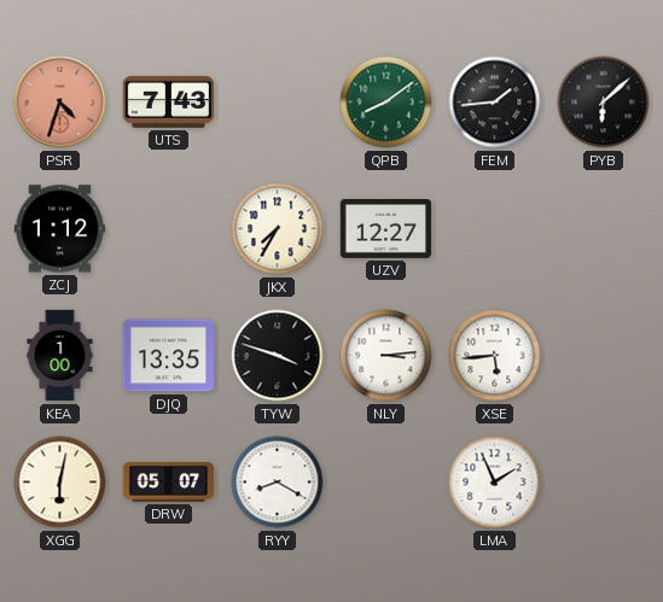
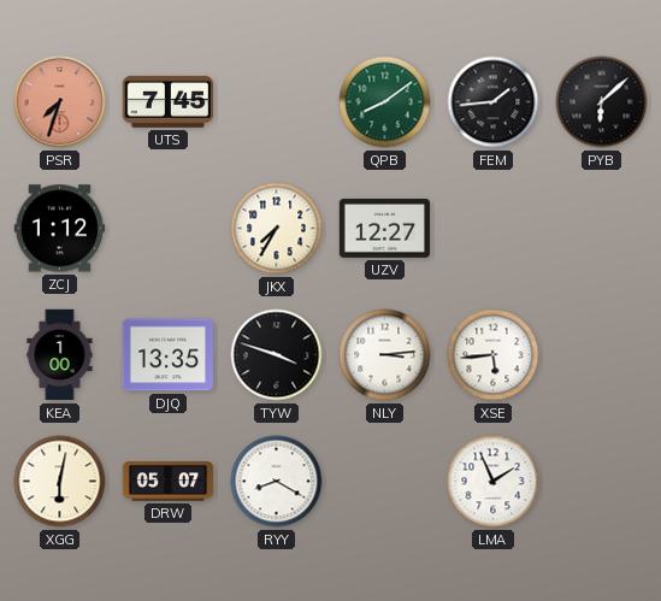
PSR: 4:33 -> 7:33 (60, 102)
UTS: 7:43 -> 7:45 (167, 101)
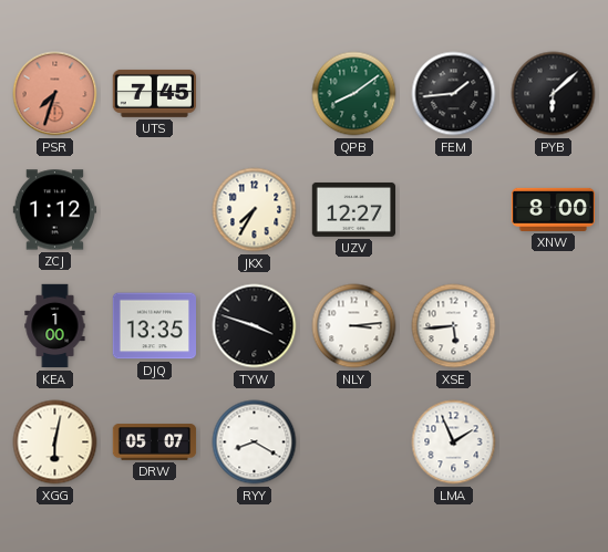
XNW: none -> 8:00 (553, 209)
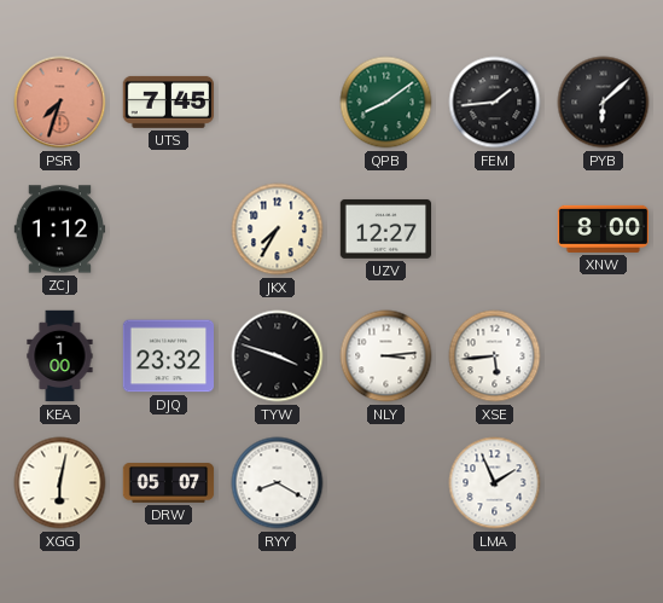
DJQ: 13:35 -> 23:32 (169, 356)
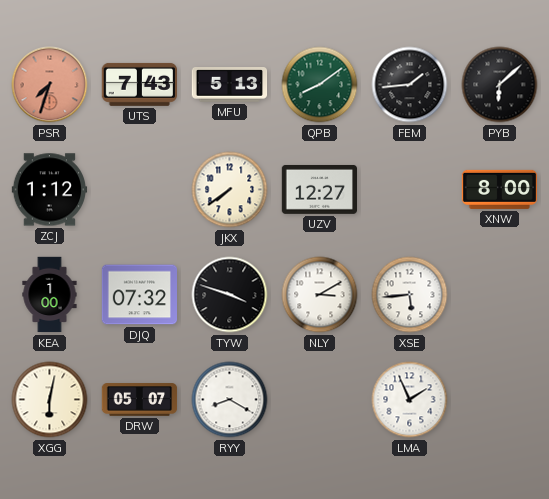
UTS: 7:45 -> 7:43 (139, 84)
MFU: none -> 5:13 (230, 85)
JKX: 7:35 -> 7:39 (230, 190)
DJQ: 23:32 -> 07:32 (140, 295)
NLY: 3:14 -> 3:10 (320, 295)
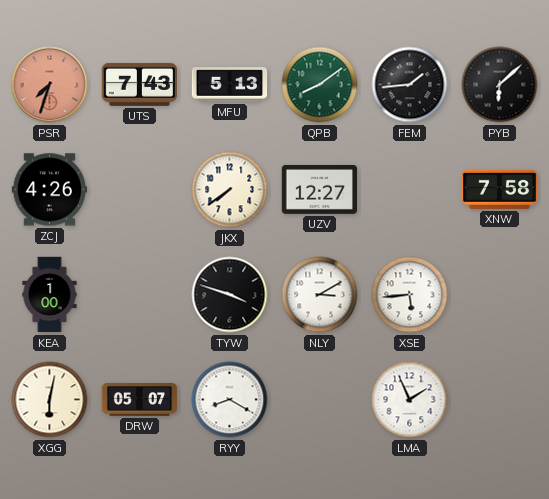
ZCJ: 1:12 -> 4:26 (50, 190)
XNW: 8:00 -> 7:58 (499, 189)
DJQ: 07:32 -> none (140, 295)
